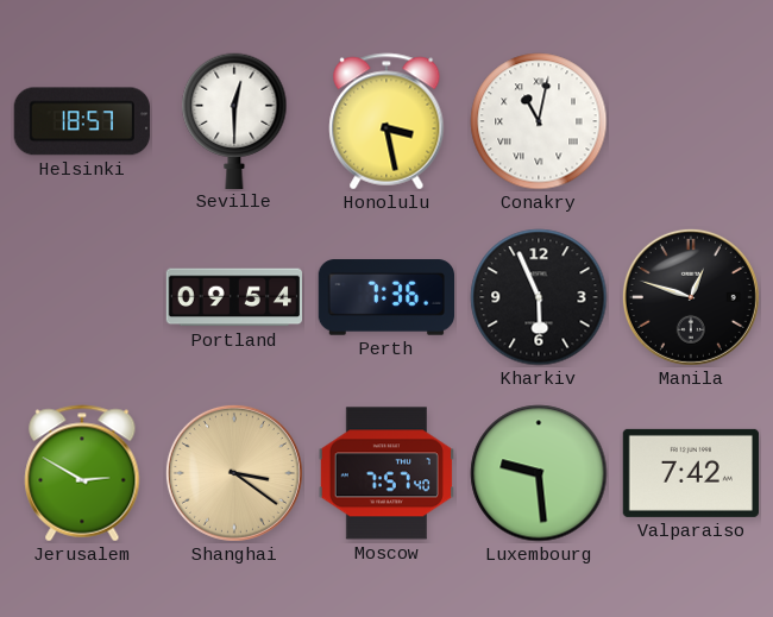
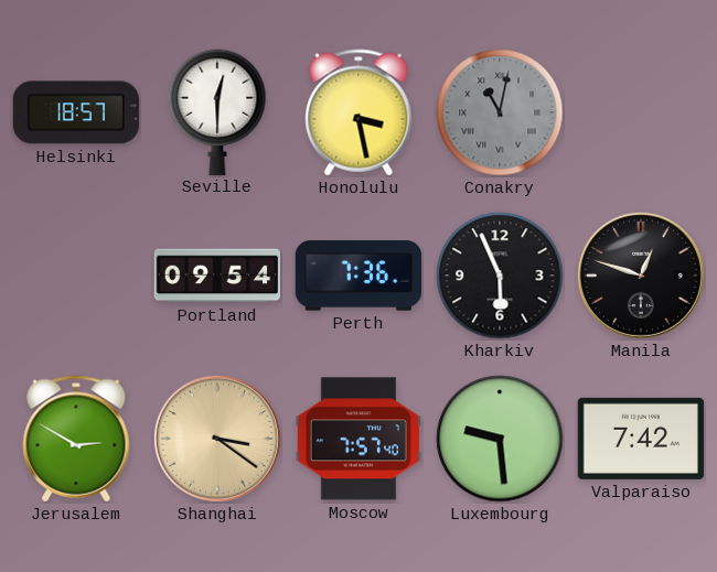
Conakry dial: white -> grey (500, 112)
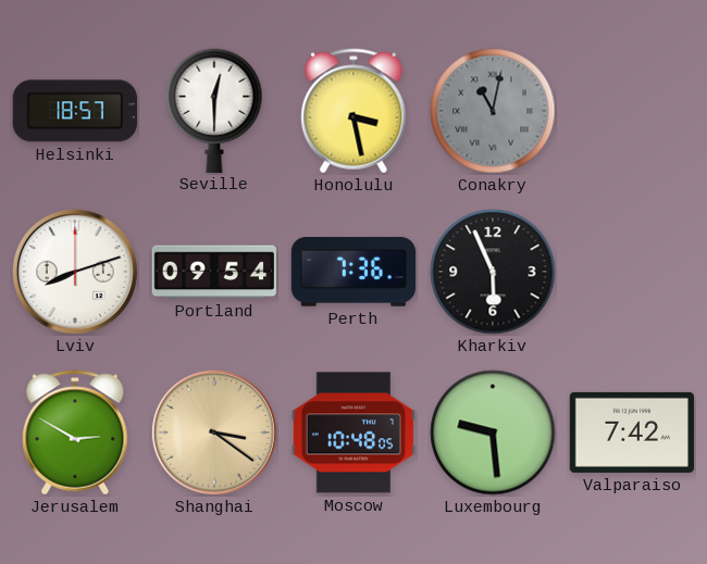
Lviv: none -> 8:12 (75, 272)
Manila: 12:48 -> none (641, 276)
Moscow: 7:57 -> 10:48 (352, 433)
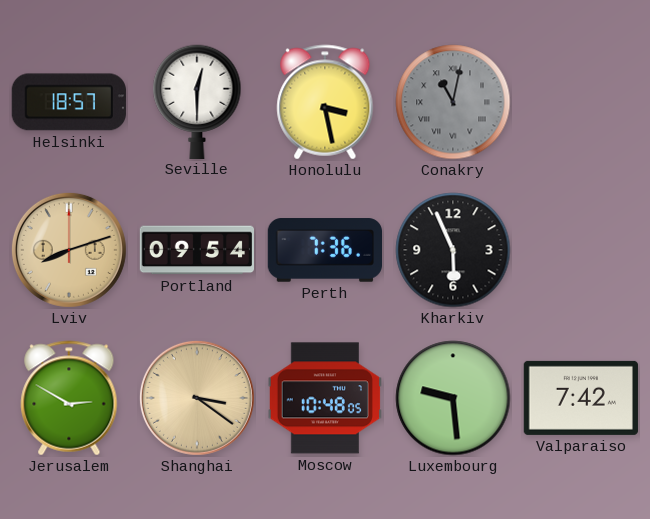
Lviv dial: white -> champagne (69, 250)
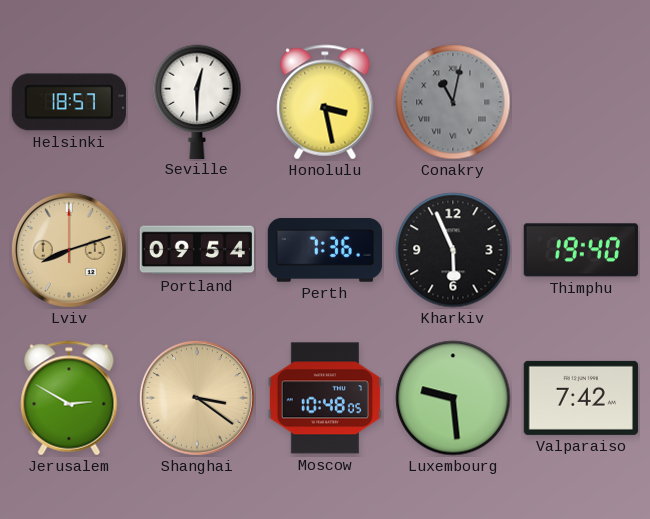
Thimphu: none -> 19:40 (581, 250)
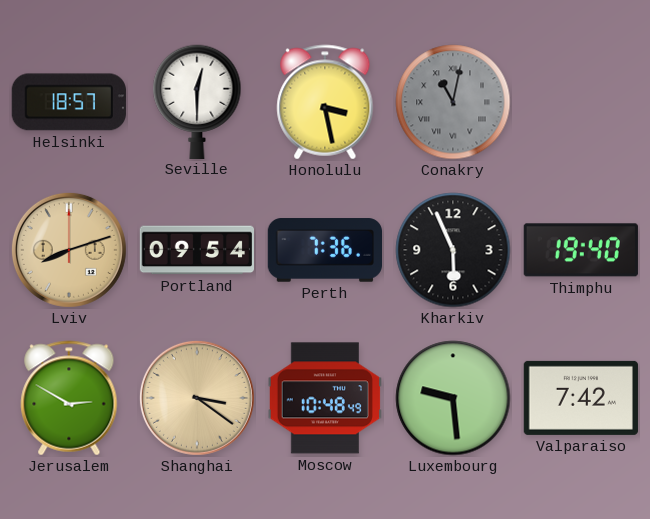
Moscow: 10:48:05 -> 10:48:49 (324, 398)
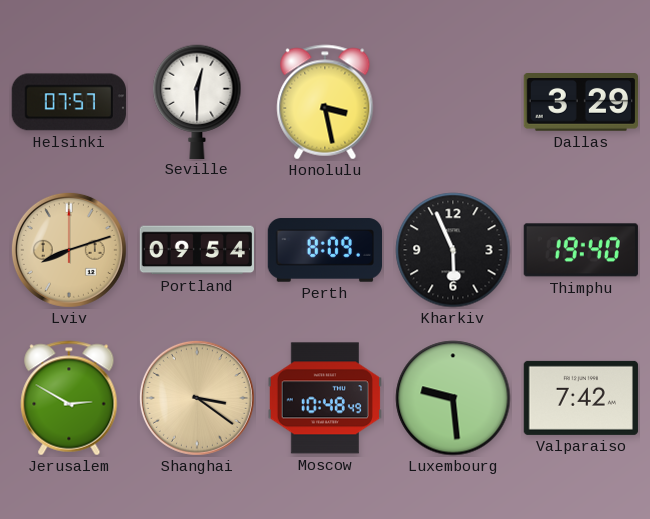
Helsinki: 18:57 -> 07:57 (69, 102)
Conakry: 11:02 -> none (453, 102)
Dallas: none -> 3:29 (580, 103)
Perth: 7:36 -> 8:09 (324, 250)
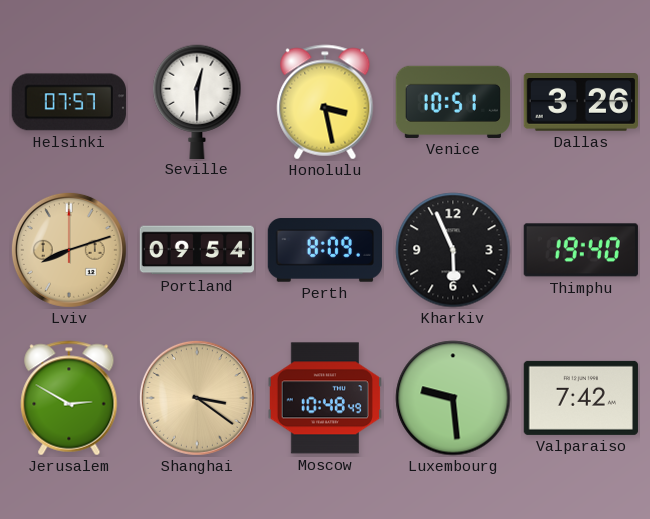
Venice: none -> 10:51 (452, 102)
Dallas: 3:29 -> 3:26 (580, 103)
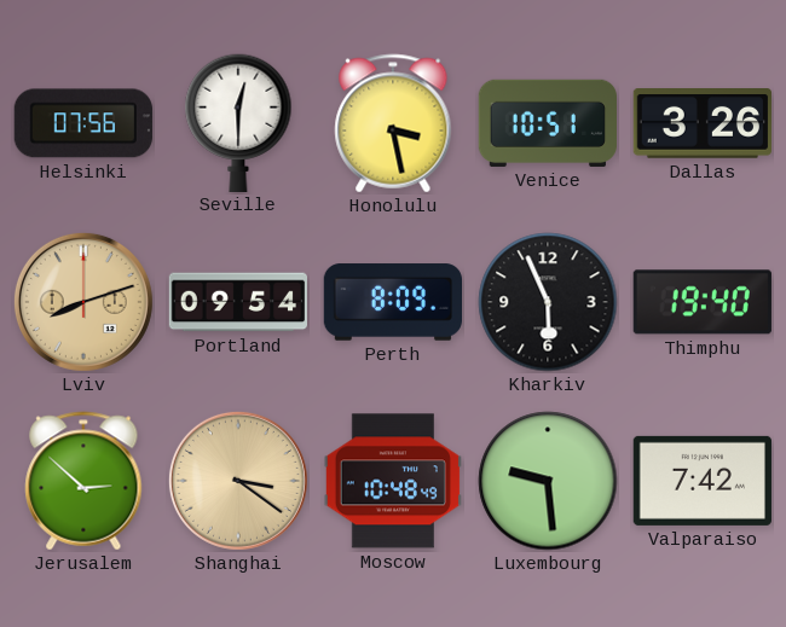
Helsinki: 07:57 -> 07:56 (83, 123)
Jerusalem: 2:50 -> 2:52 (83, 481)
